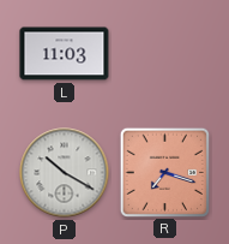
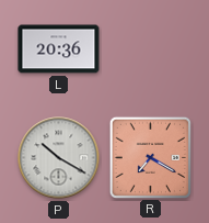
L: 11:03 -> 20:36 (59, 49)
R: 7:18 -> 7:20 (150, 157)
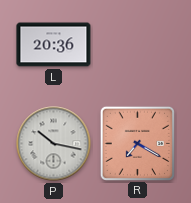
P: 10:20 -> 10:17 (54, 144)
